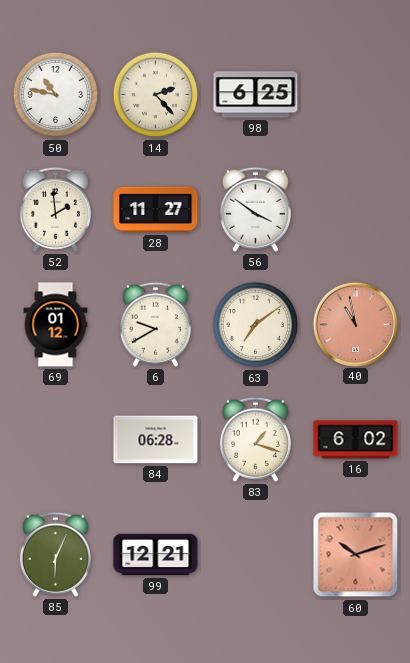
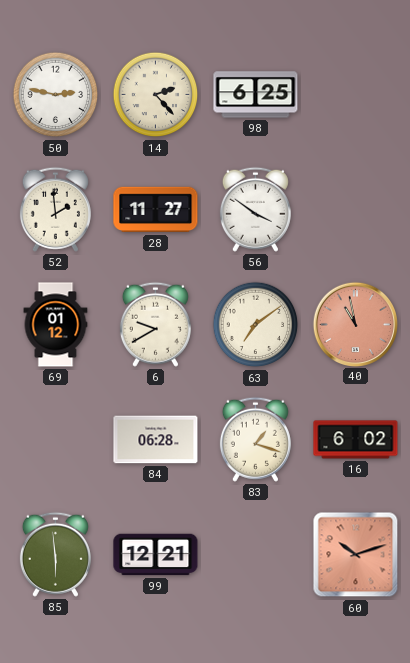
50: 10:47 -> 2:47 (56, 95)
85: 6:04 -> 5:59 (55, 554)
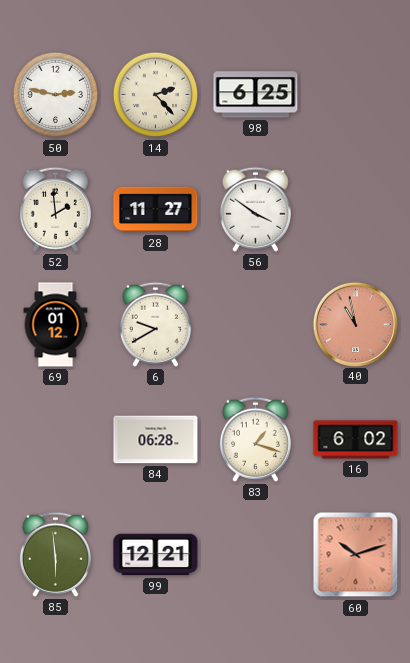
63: 7:09 -> none (256, 325)
